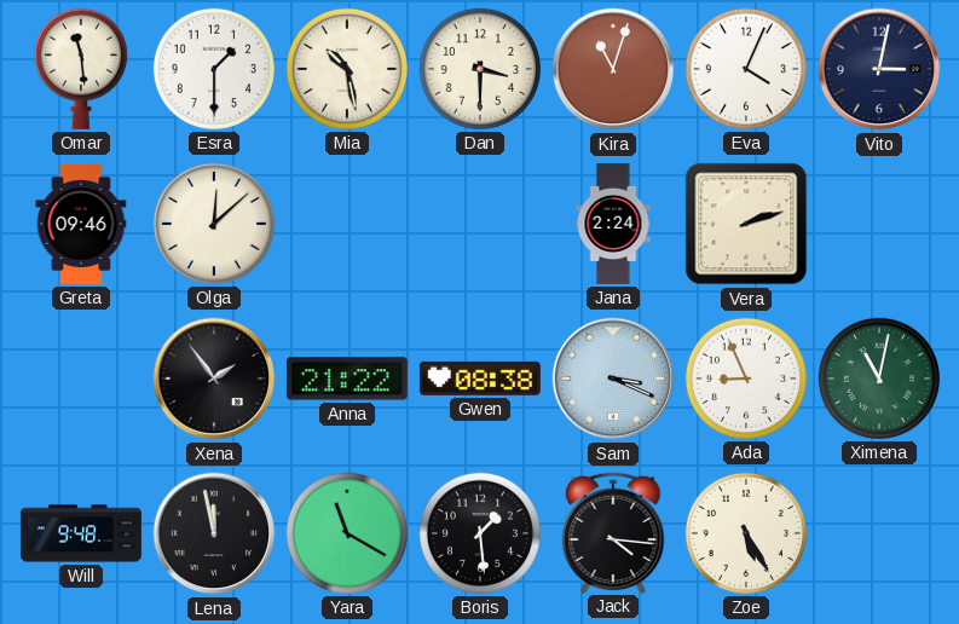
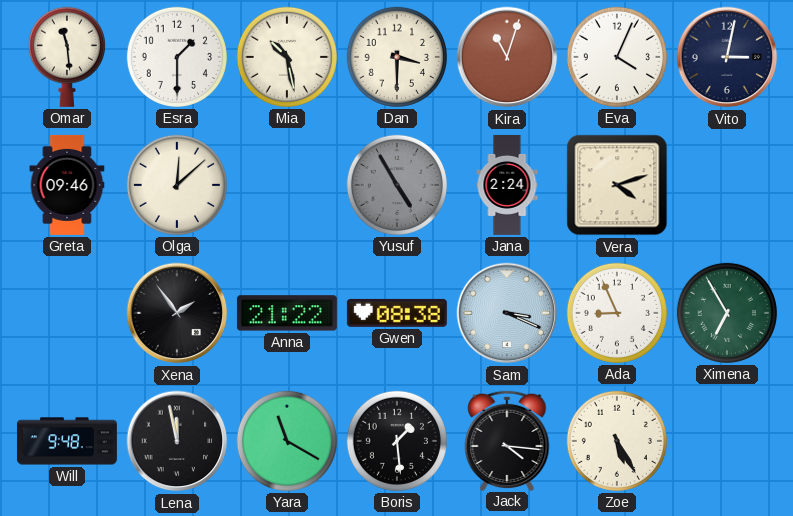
Yusuf: none -> 4:55 (397, 185)
Vera: 2:12 -> 4:12 (617, 185)
Ximena: 11:02 -> 6:55 (727, 313)
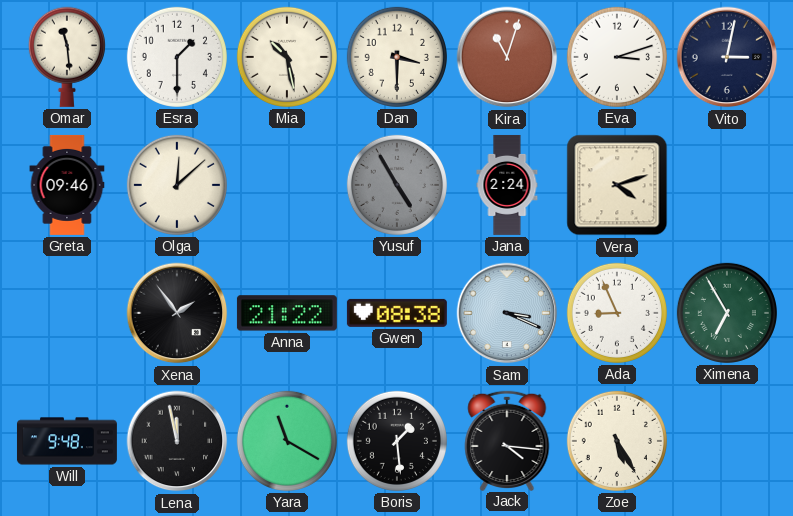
Eva: 4:04 -> 3:12 (617, 57)
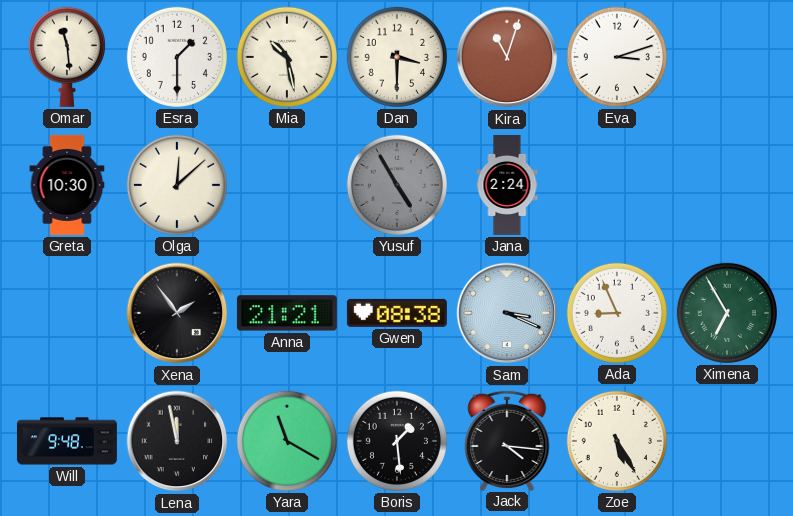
Vito: 3:02 -> none (727, 57)
Greta: 09:46 -> 10:30 (67, 185)
Vera: 4:12 -> none (617, 185)
Anna: 21:22 -> 21:21 (287, 313)
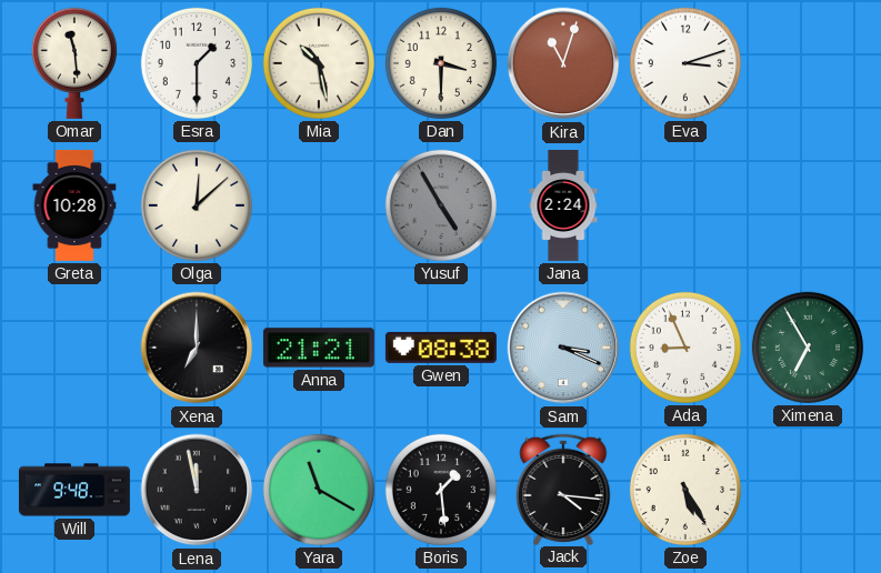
Greta: 10:30 -> 10:28 (74, 205)
Xena: 1:54 -> 7:00 (197, 348)
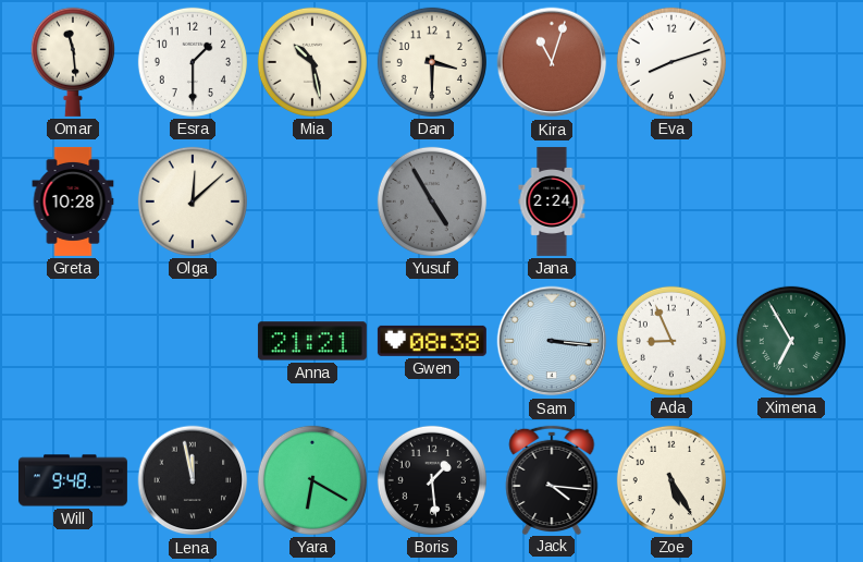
Eva: 3:12 -> 8:12 (671, 62)
Xena: 7:00 -> none (197, 348)
Sam: 3:19 -> 3:16 (552, 341)
Yara: 11:20 -> 6:20 (312, 480)
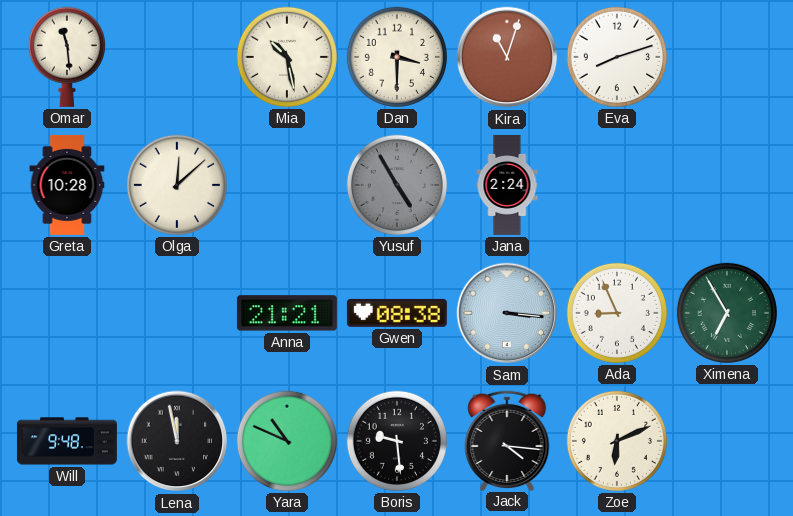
Esra: 1:30 -> none (193, 62)
Yara: 6:20 -> 10:49 (287, 441)
Boris: 1:29 -> 9:29 (397, 441)
Zoe: 5:25 -> 6:11 (617, 441)
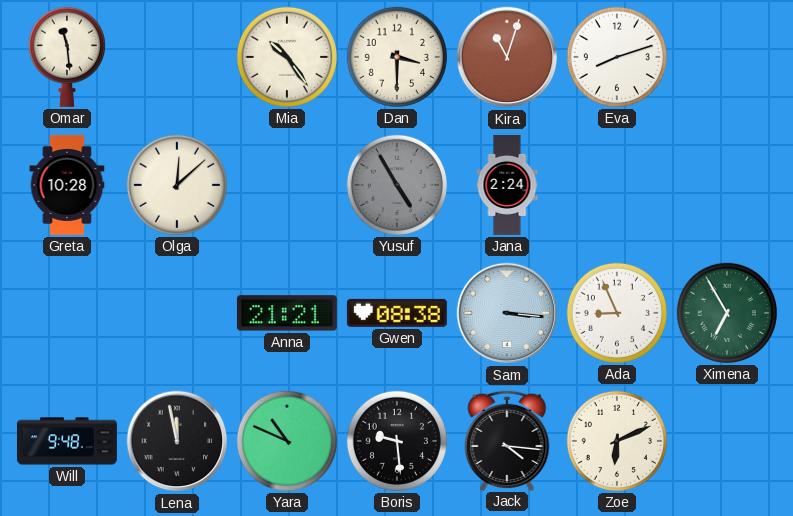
Mia: 10:28 -> 10:24 (287, 57)
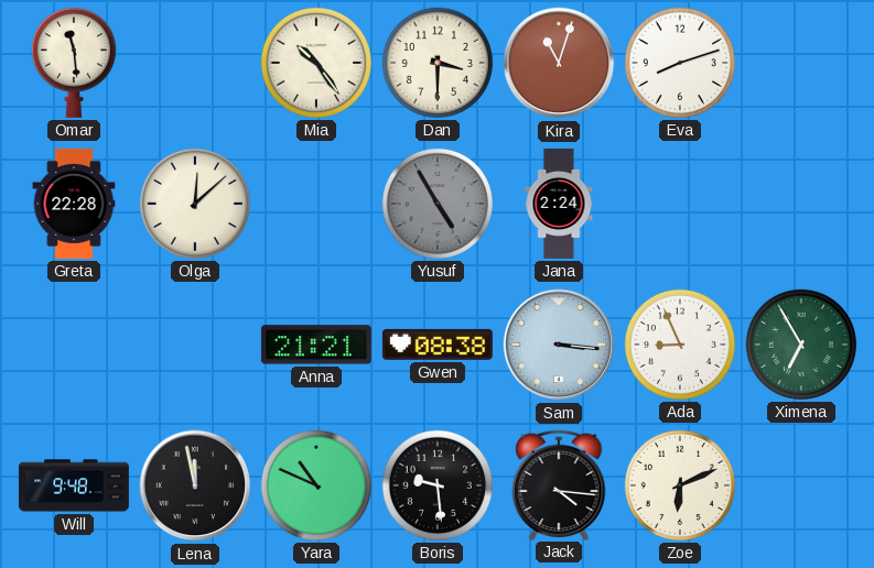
Greta: 10:28 -> 22:28 (74, 204)
